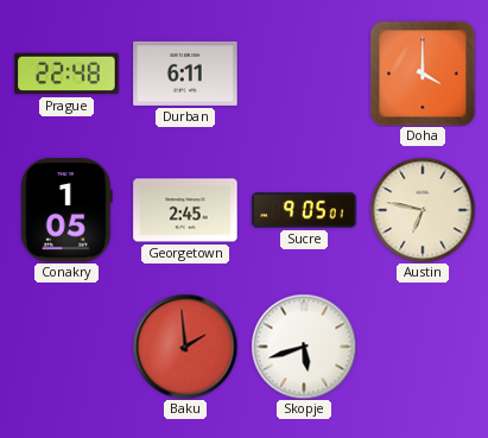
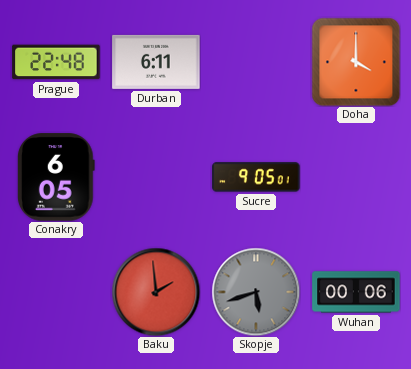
Conakry: 1:05 -> 6:05 (56, 177)
Georgetown: 2:45 -> none (185, 210)
Austin: 6:47 -> none (423, 210)
Skopje dial: white -> grey (256, 292)
Wuhan: none -> 00:06 (356, 292)
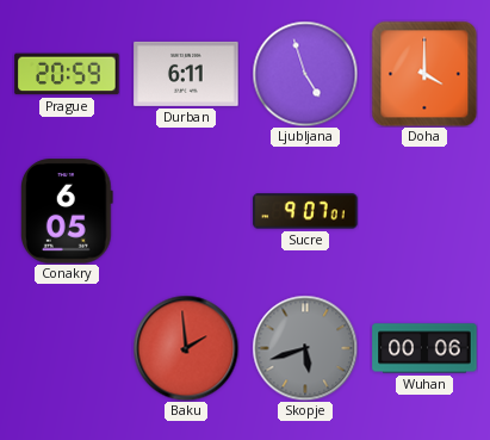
Prague: 22:48 -> 20:59 (67, 74)
Ljubljana: none -> 4:57 (305, 74)
Sucre: 9:05 -> 9:07 (305, 211)
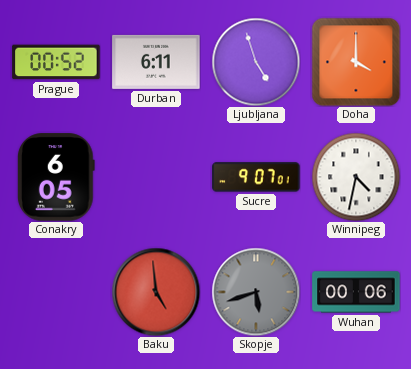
Prague: 20:59 -> 00:52 (56, 62)
Winnipeg: none -> 4:32 (356, 177)
Baku: 1:59 -> 4:59 (156, 292)
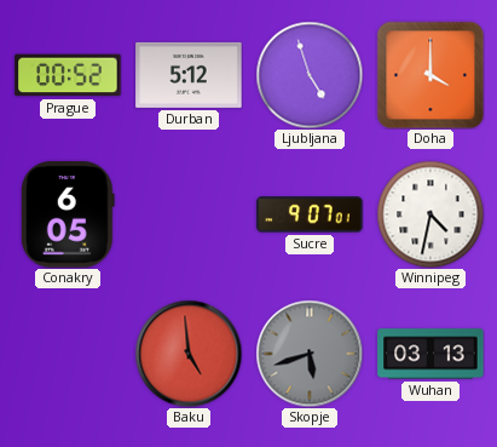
Durban: 6:11 -> 5:12 (189, 75)
Wuhan: 00:06 -> 03:13 (430, 354)
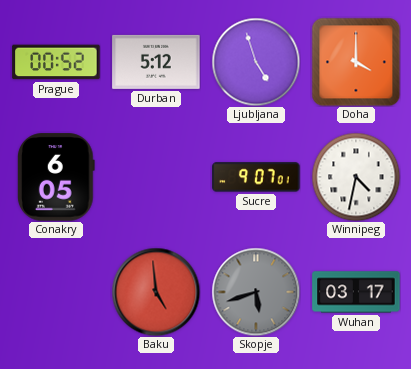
Wuhan: 03:13 -> 03:17 (356, 292)
